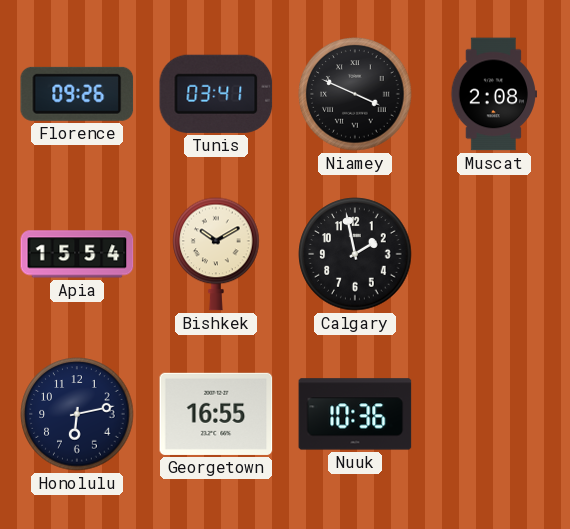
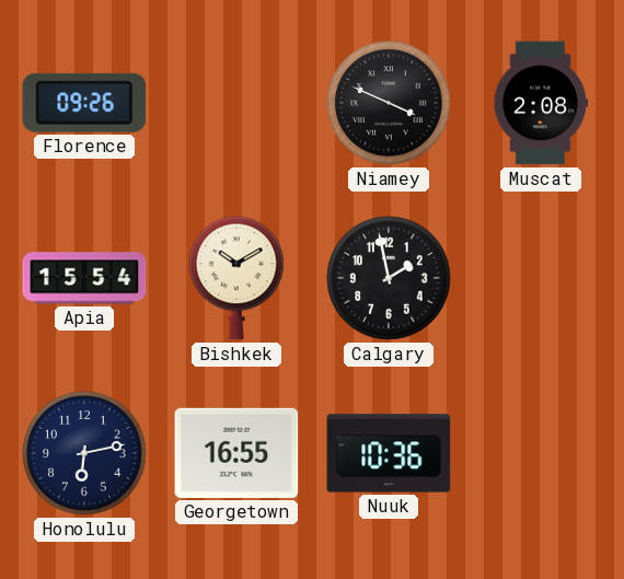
Tunis: 03:41 -> none (216, 94)
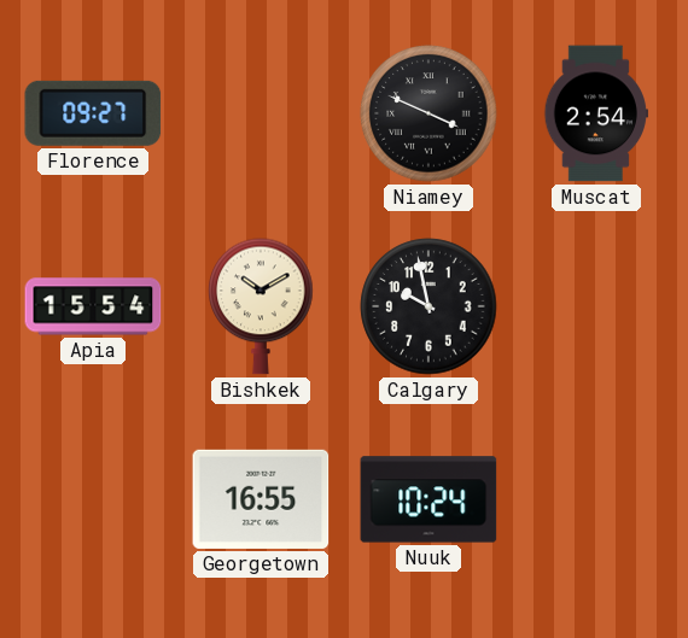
Florence: 09:26 -> 09:27 (93, 113)
Muscat: 2:08 -> 2:54 (595, 113)
Calgary: 1:58 -> 9:58 (428, 306)
Honolulu: 6:13 -> none (84, 453)
Nuuk: 10:36 -> 10:24 (428, 499)
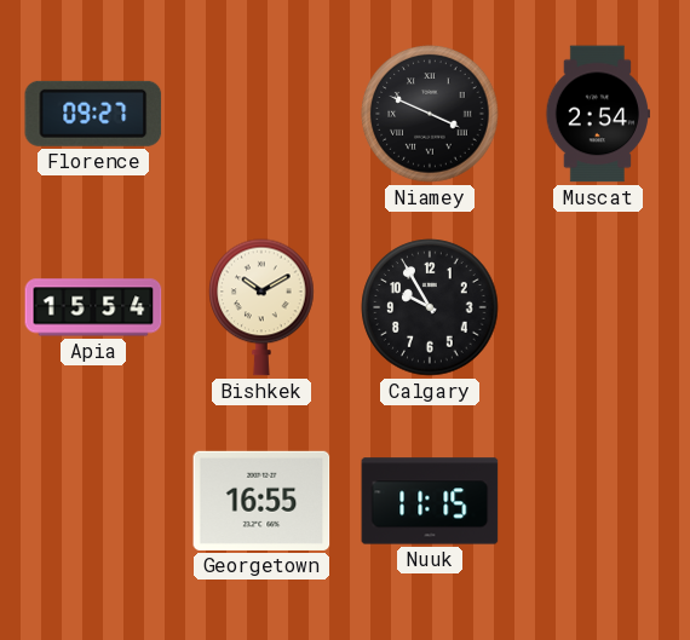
Calgary: 9:58 -> 9:55 (430, 307)
Nuuk: 10:24 -> 11:15 (430, 501)
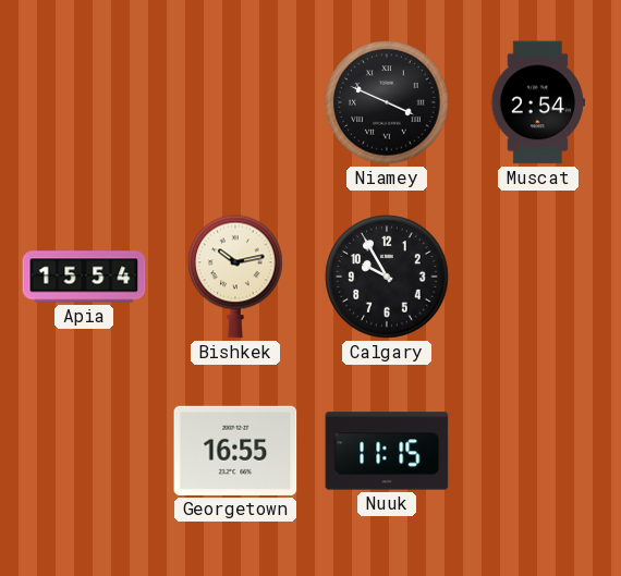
Florence: 09:27 -> none (93, 114)
Bishkek: 10:10 -> 10:13 (235, 277)
